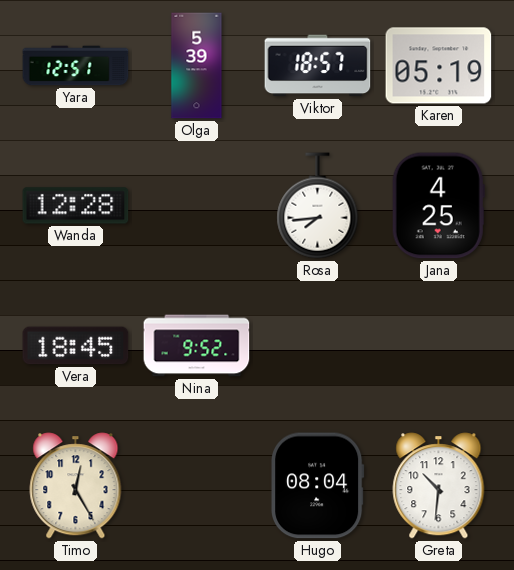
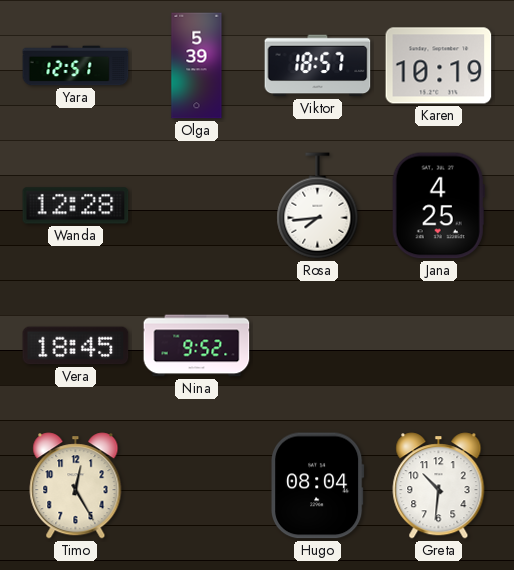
Karen: 05:19 -> 10:19 (439, 66)
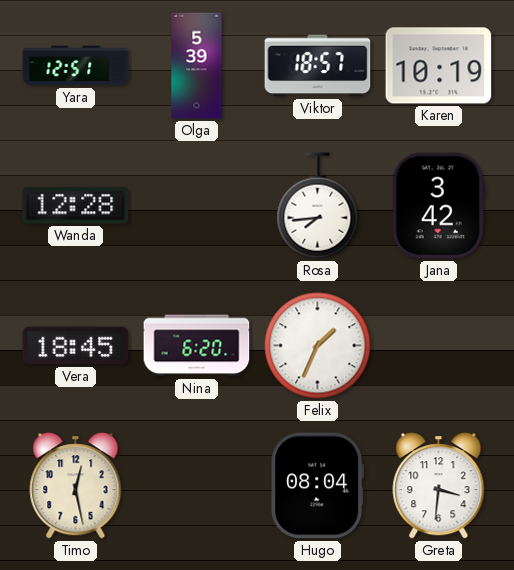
Jana: 4:25 -> 3:42 (438, 206)
Nina: 9:52 -> 6:20 (197, 346)
Felix: none -> 1:34 (318, 346)
Timo: 12:25 -> 12:28 (76, 486)
Greta: 10:31 -> 3:31 (439, 486)
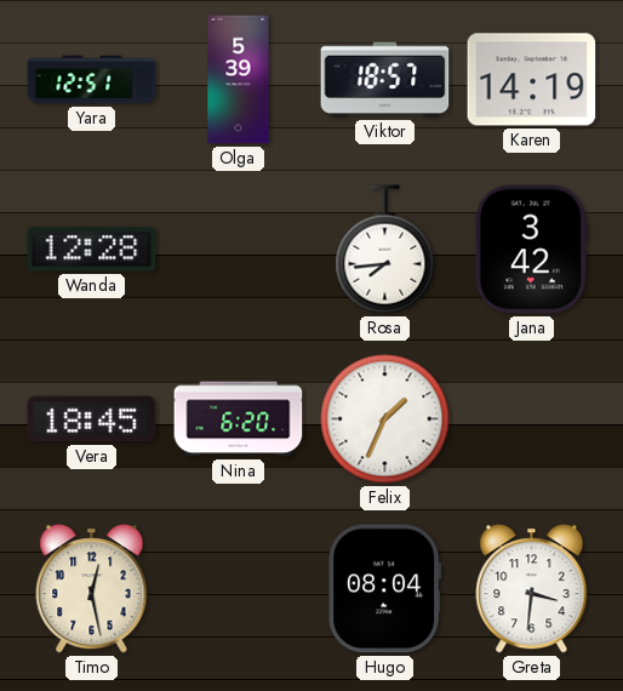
Karen: 10:19 -> 14:19 (532, 80)
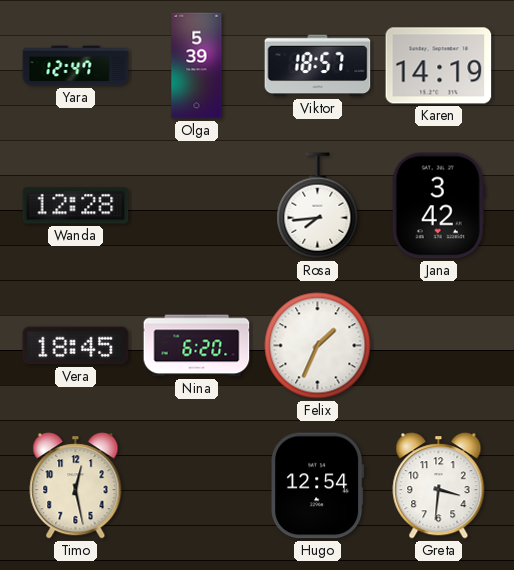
Yara: 12:51 -> 12:47 (76, 66)
Hugo: 08:04 -> 12:54 (317, 486)
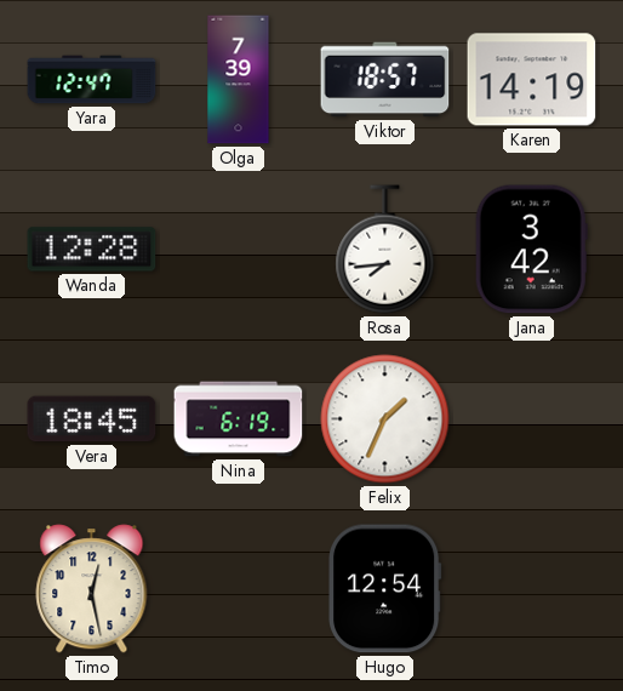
Olga: 5:39 -> 7:39 (239, 80)
Nina: 6:20 -> 6:19 (239, 419)
Greta: 3:31 -> none (439, 486)
